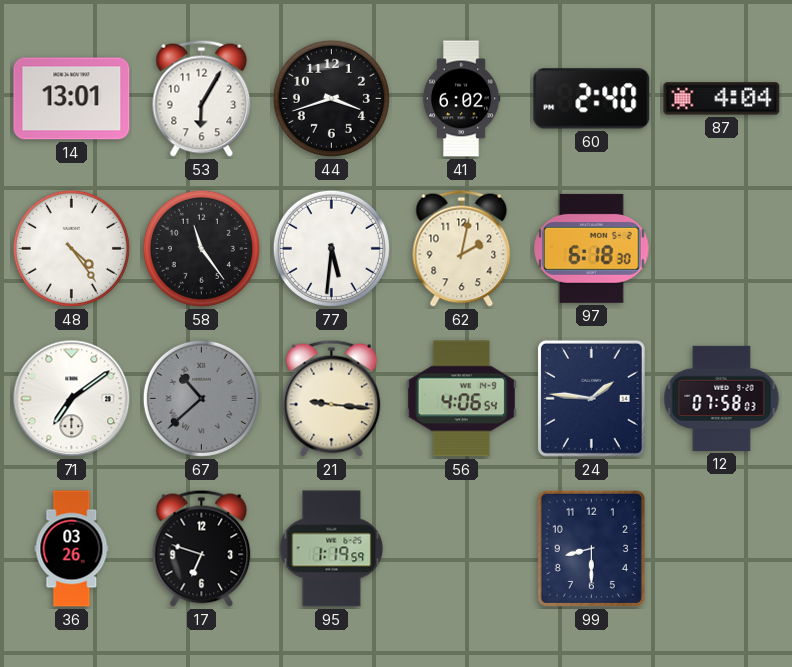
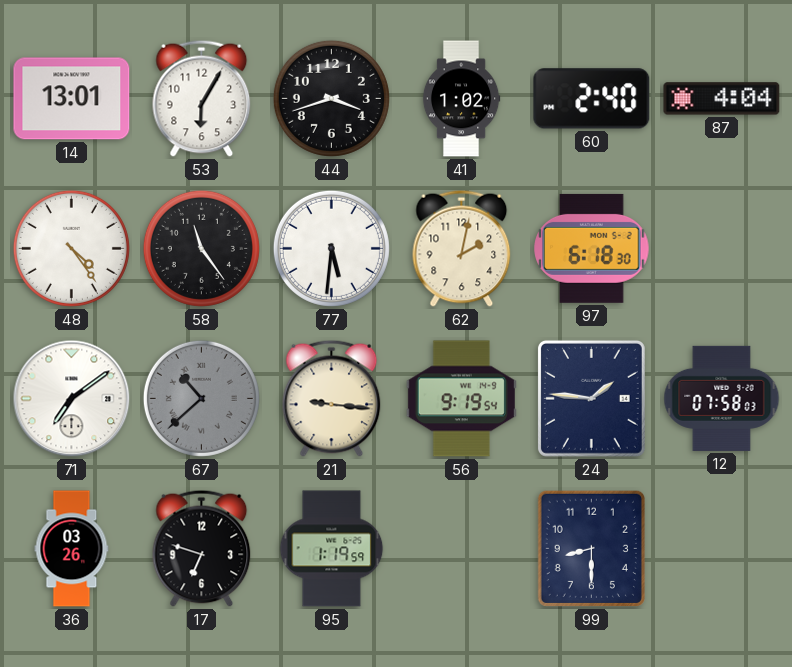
41: 6:02 -> 1:02 (461, 99)
56: 4:06 -> 9:19 (461, 399)
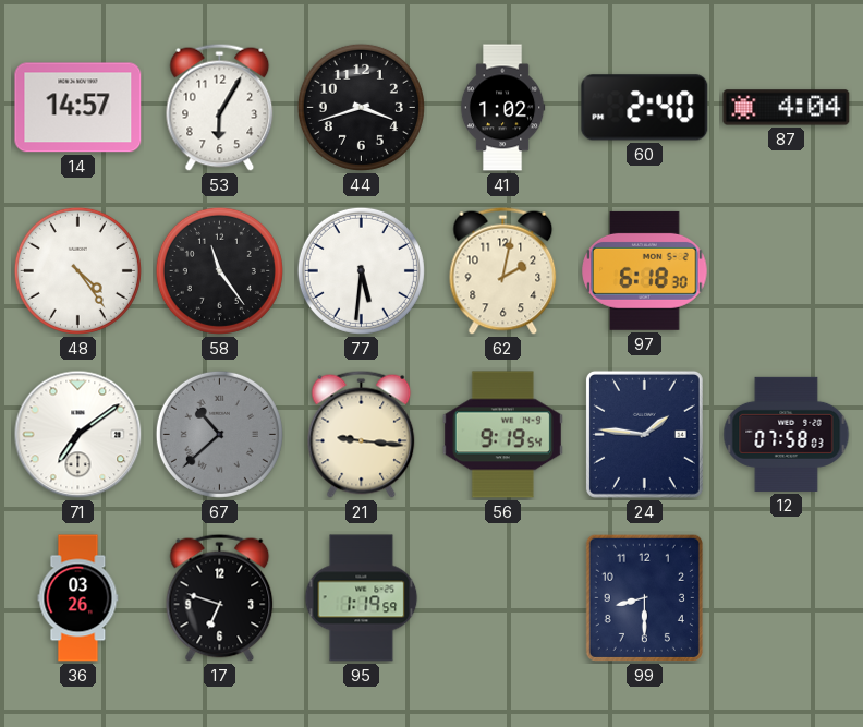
14: 13:01 -> 14:57 (78, 108)
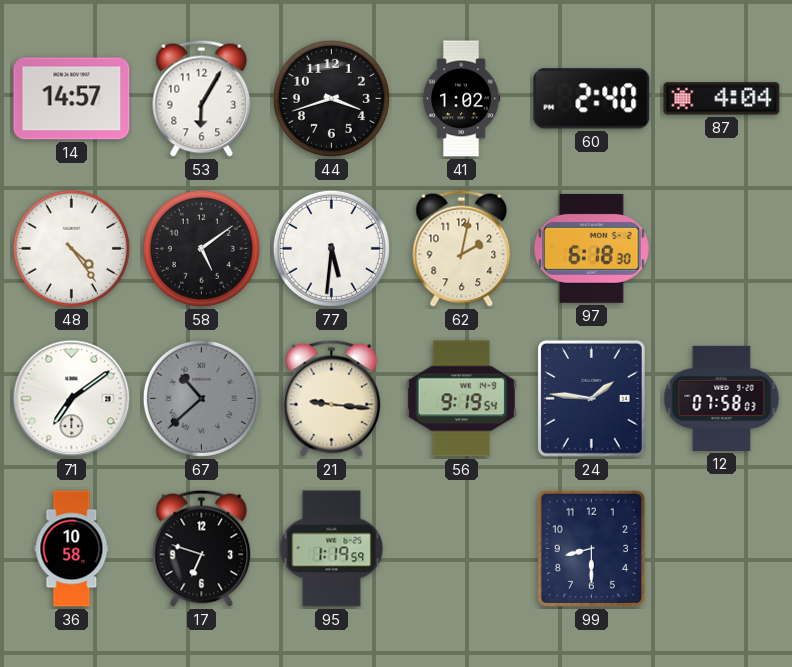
58: 11:24 -> 5:09 (201, 248)
36: 03:26 -> 10:58 (72, 549)
